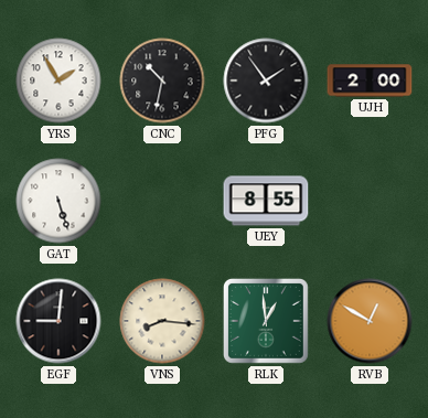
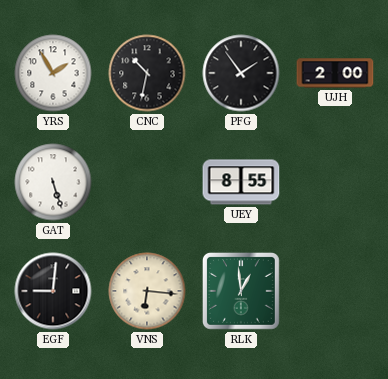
VNS: 8:16 -> 6:16 (147, 291)
RVB: 12:50 -> none (370, 321)
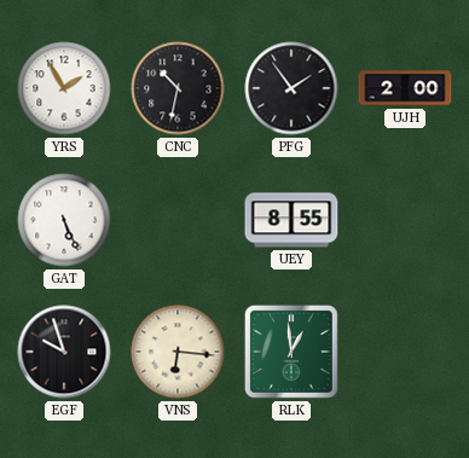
GAT: 5:27 -> 5:26 (64, 220)
EGF: 9:01 -> 9:57 (64, 352)
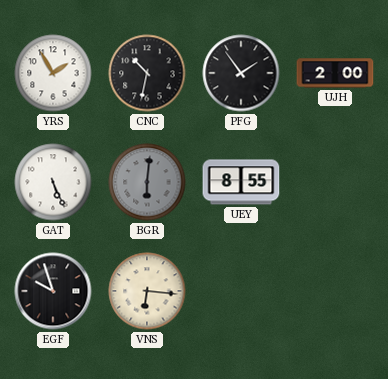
BGR: none -> 6:01 (147, 182)
RLK: 12:59 -> none (291, 352)
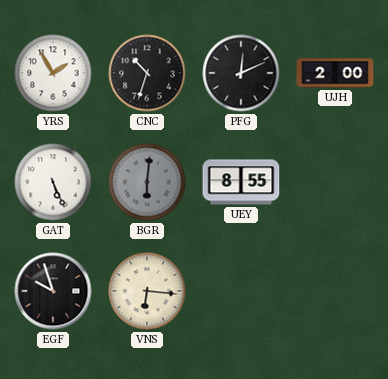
CNC: 10:32 -> 10:33 (147, 73)
PFG: 1:54 -> 12:11 (241, 73)
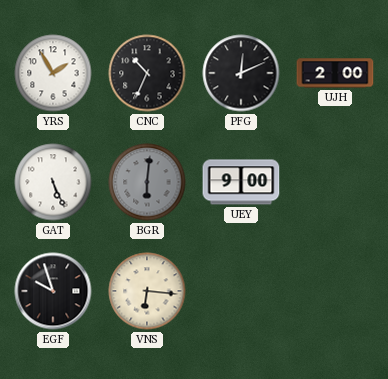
CNC: 10:33 -> 10:34 (147, 73)
UEY: 8:55 -> 9:00 (241, 182)
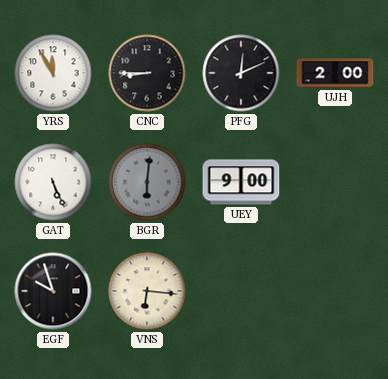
YRS: 1:55 -> 11:55 (53, 73)
CNC: 10:34 -> 8:45 (147, 73)
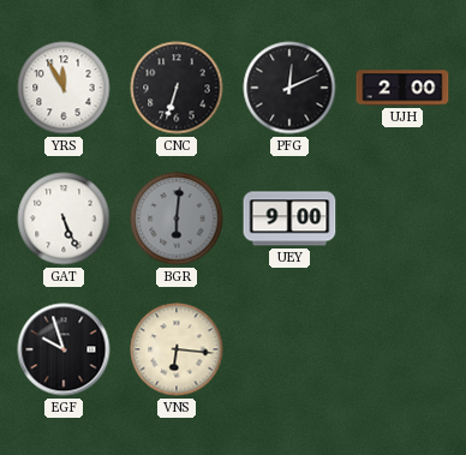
CNC: 8:45 -> 6:33 (177, 88)
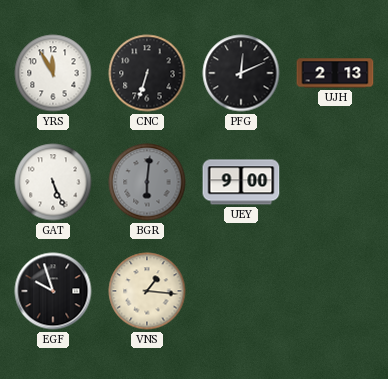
UJH: 2:00 -> 2:13 (335, 73)
VNS: 6:16 -> 1:16 (147, 291)
